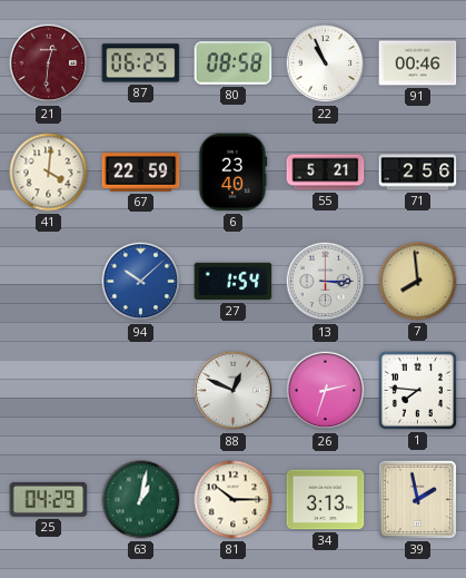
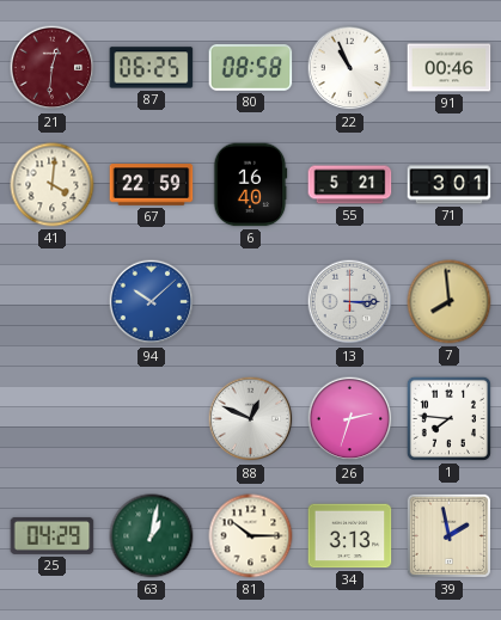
6: 23:40 -> 16:40 (250, 185)
71: 2:56 -> 3:01 (450, 185)
27: 1:54 -> none (234, 282)
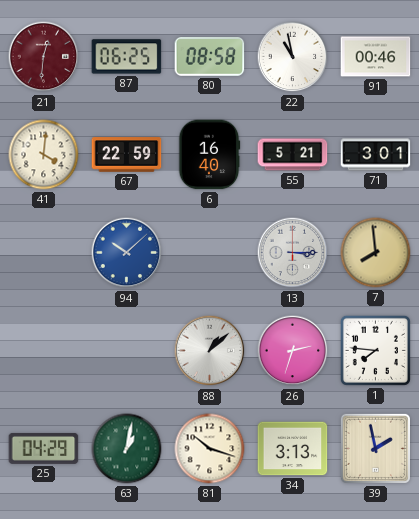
22: 10:56 -> 10:58 (293, 57)
88: 12:49 -> 1:08 (210, 351)
81: 10:15 -> 10:18 (210, 449)
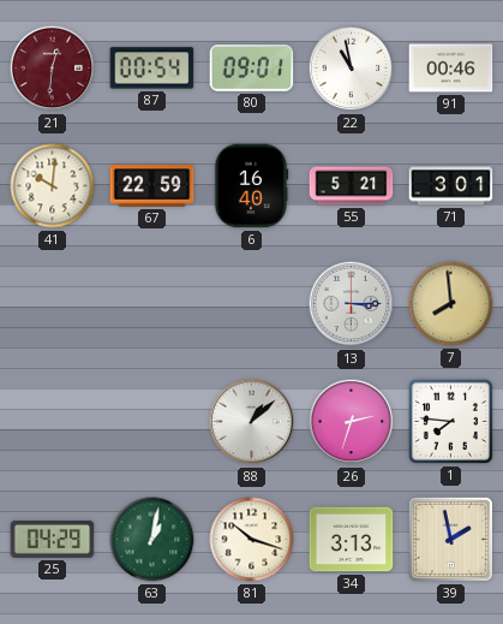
87: 06:25 -> 00:54 (152, 69)
80: 08:58 -> 09:01 (252, 69)
41: 4:01 -> 10:01 (53, 186)
94: 10:08 -> none (127, 253)
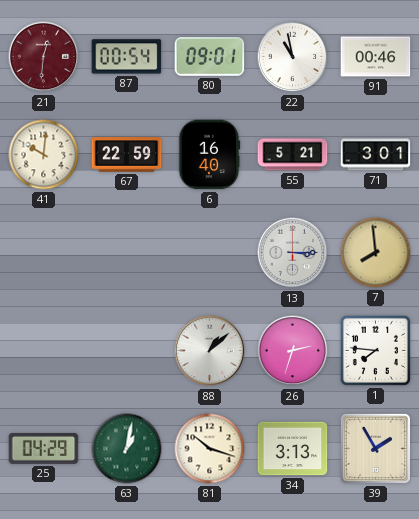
39: 1:58 -> 1:55 (375, 448)
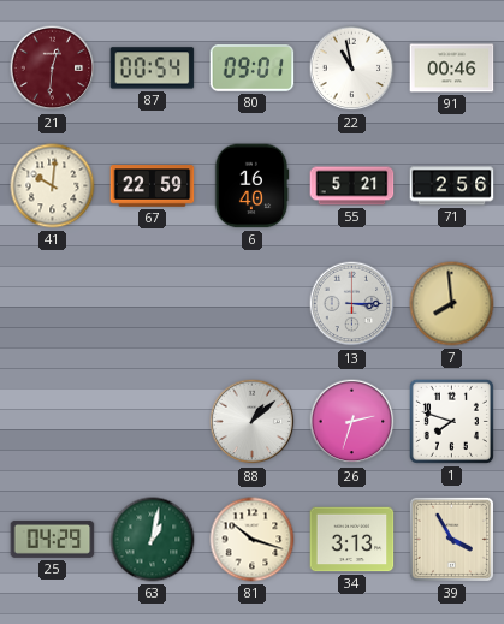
71: 3:01 -> 2:56 (452, 186)
1: 7:46 -> 7:48 (451, 421)
39: 1:55 -> 3:55 (451, 539)
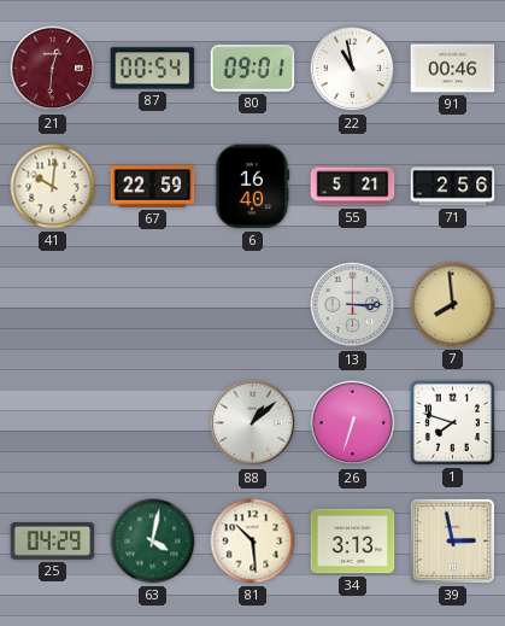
26: 2:33 -> 6:33 (353, 423)
63: 1:02 -> 4:02 (153, 542)
81: 10:18 -> 10:29 (253, 542)
39: 3:55 -> 2:58 (452, 540)
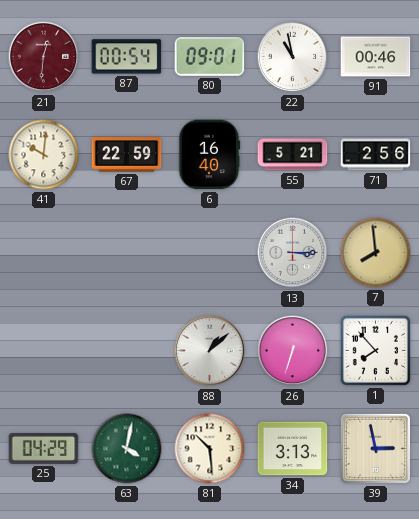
1: 7:48 -> 7:53 (375, 350)
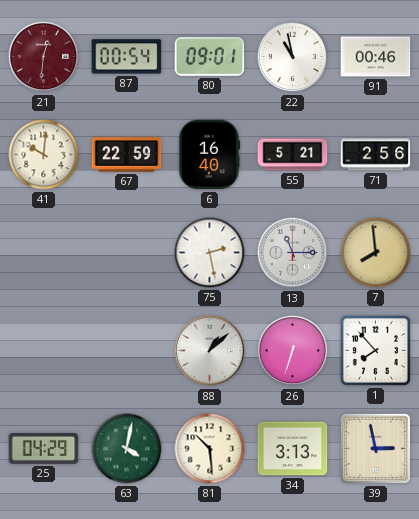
75: none -> 2:28 (210, 253)
13: 3:15 -> 11:15 (293, 253)
